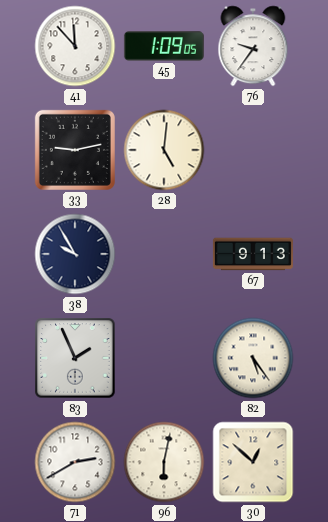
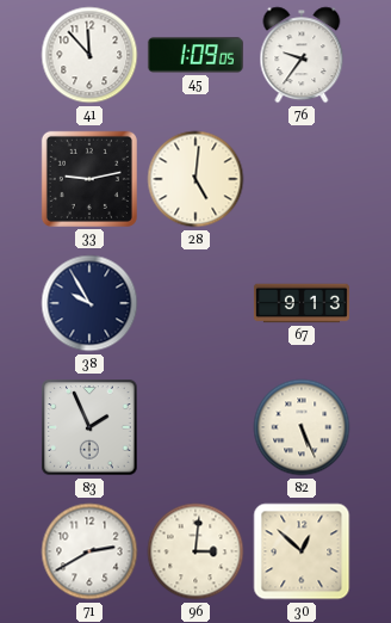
82: 5:24 -> 5:26 (302, 427)
96: 6:02 -> 3:01 (195, 551)
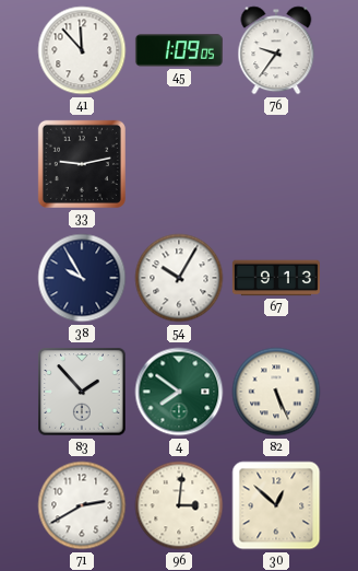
28: 5:01 -> none (195, 179)
54: none -> 10:05 (179, 278)
83: 1:56 -> 1:53 (82, 392)
4: none -> 7:51 (179, 392)
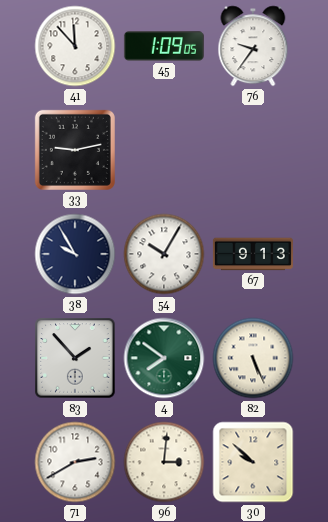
30: 12:52 -> 9:52 (253, 462)
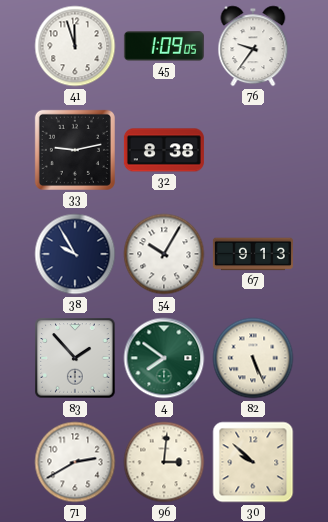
41: 11:53 -> 11:57 (75, 46)
32: none -> 8:38 (164, 150)
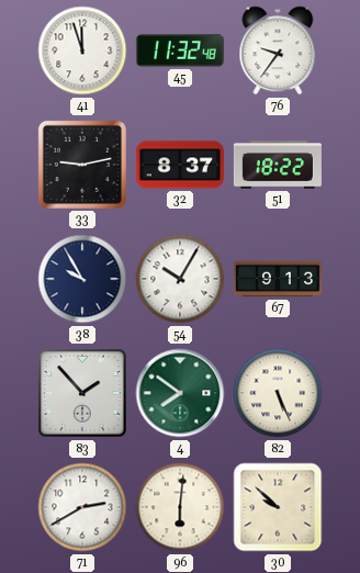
45: 1:09 -> 11:32 (180, 50)
32: 8:38 -> 8:37 (180, 165)
51: none -> 18:22 (278, 165)
96: 3:01 -> 6:01 (180, 507)
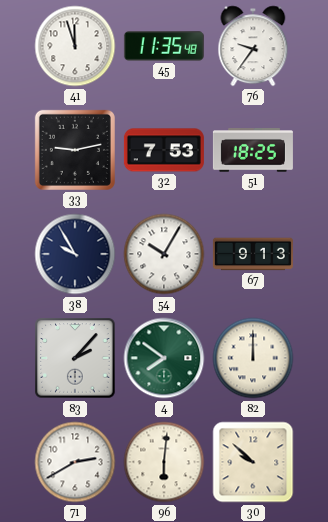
45: 11:32 -> 11:35 (164, 46)
32: 8:37 -> 7:53 (164, 150)
51: 18:22 -> 18:25 (253, 150)
83: 1:53 -> 2:07 (75, 358)
82: 5:26 -> 12:00 (253, 358)
